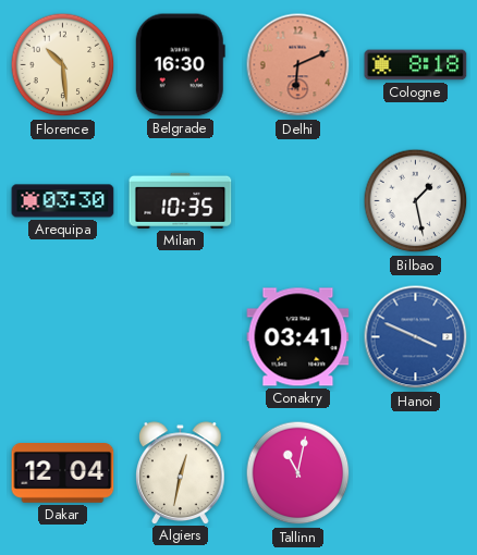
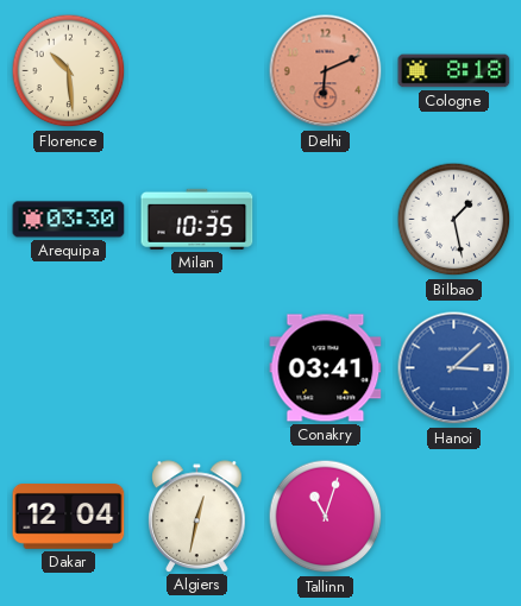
Belgrade: 16:30 -> none (180, 65)
Hanoi: 3:49 -> 3:08 (454, 368)
Tallinn: 11:02 -> 11:03 (326, 517)
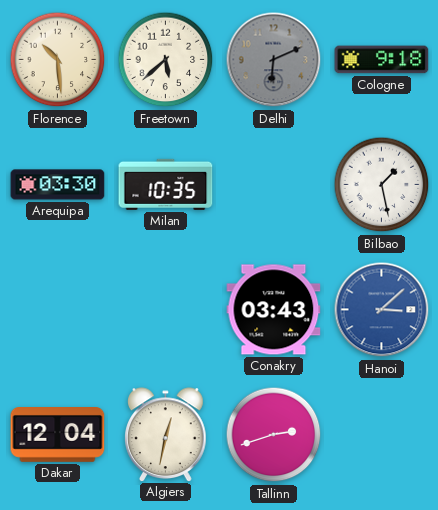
Freetown: none -> 5:38 (166, 60)
Delhi dial: salmon -> grey (274, 60)
Cologne: 8:18 -> 9:18 (382, 60)
Conakry: 03:41 -> 03:43 (274, 310)
Tallinn: 11:03 -> 2:42 (274, 435)
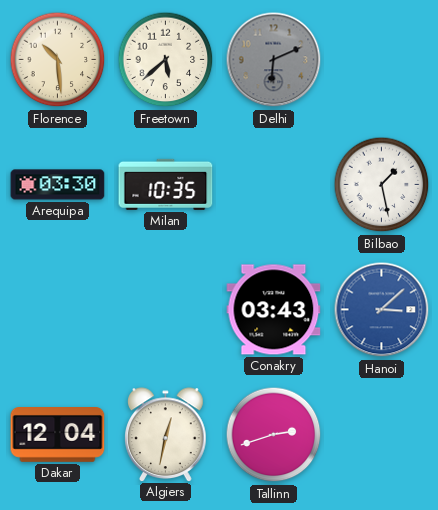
Cologne: 9:18 -> none (382, 60)
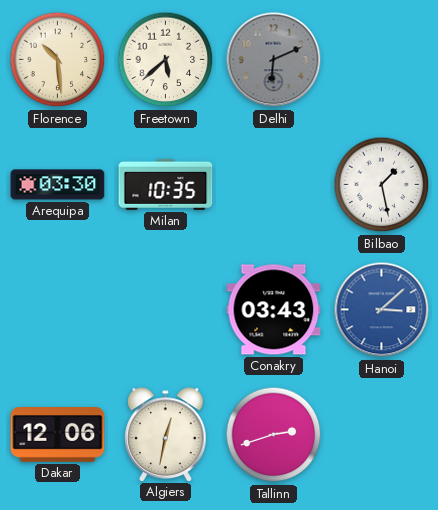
Dakar: 12:04 -> 12:06 (58, 435)
